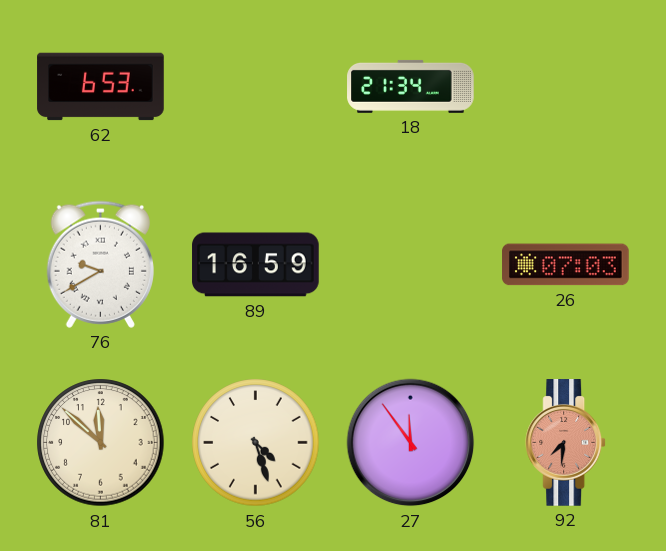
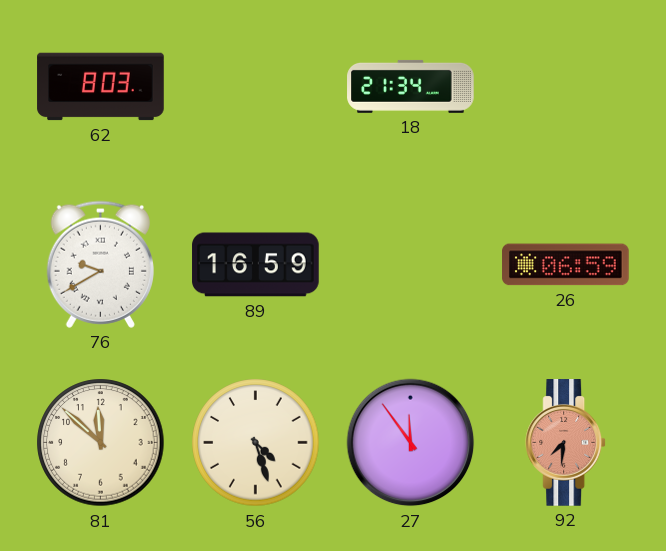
62: 6:53 -> 8:03 (101, 87)
26: 07:03 -> 06:59 (566, 265)
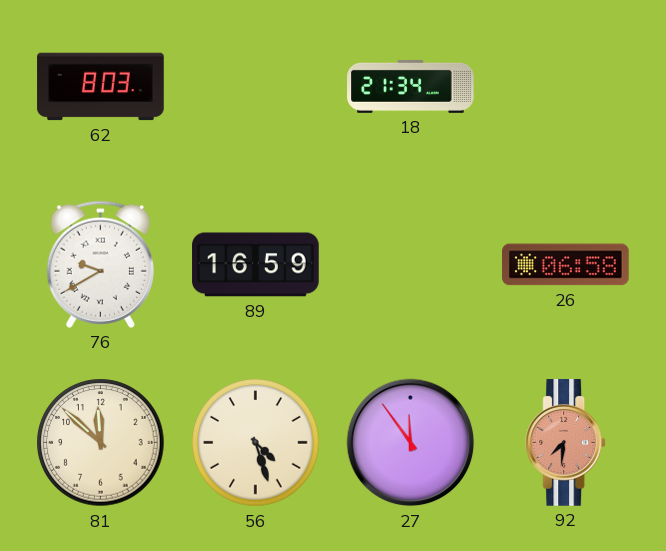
26: 06:59 -> 06:58 (566, 265)
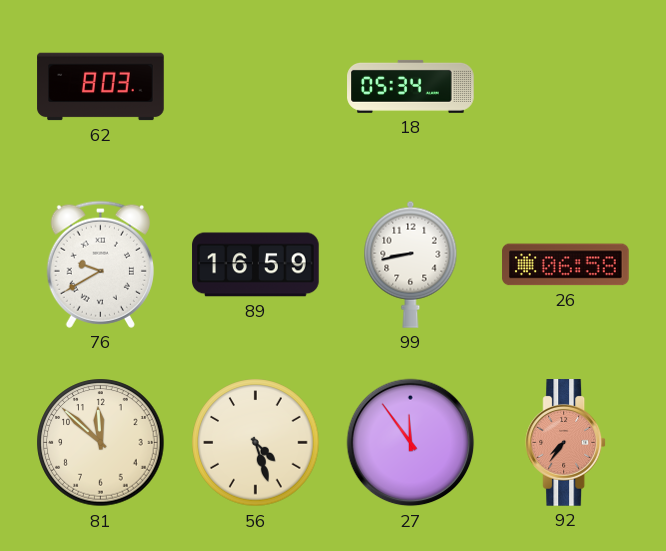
18: 21:34 -> 05:34 (411, 86)
99: none -> 8:43 (411, 264)
92: 7:31 -> 7:36 (566, 443)
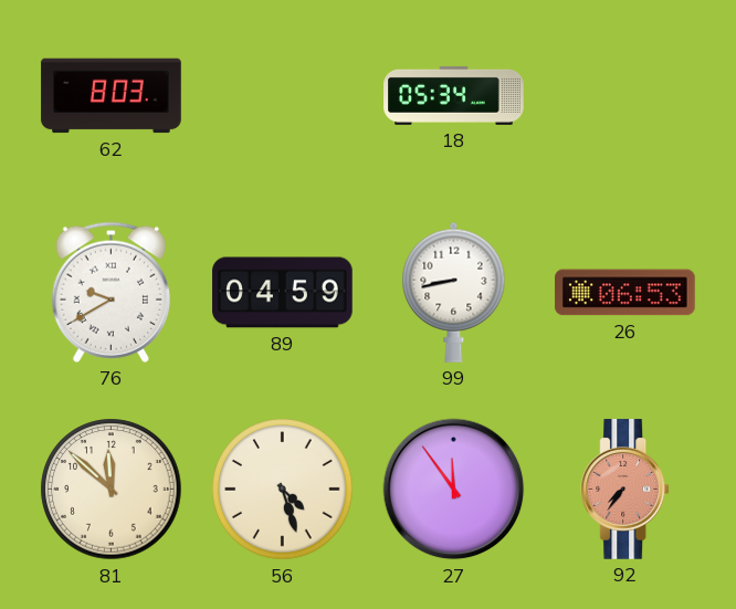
89: 16:59 -> 04:59 (283, 293)
26: 06:58 -> 06:53 (625, 293)
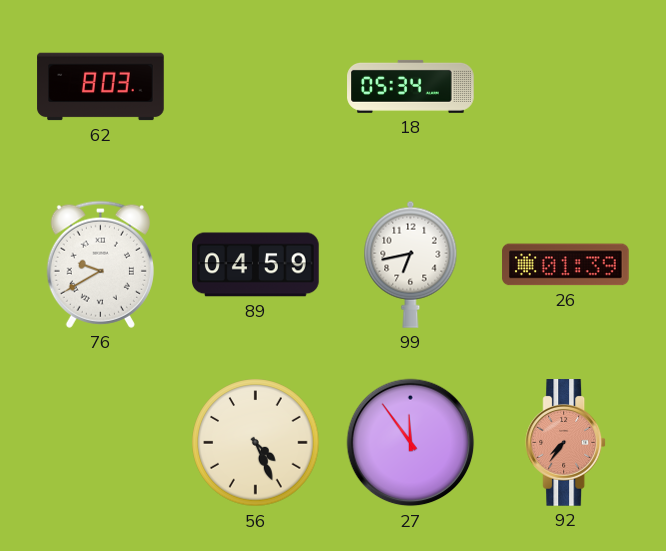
99: 8:43 -> 6:43 (411, 264)
26: 06:53 -> 01:39 (566, 265)
81: 11:52 -> none (112, 490)
56: 4:27 -> 4:26 (256, 443)
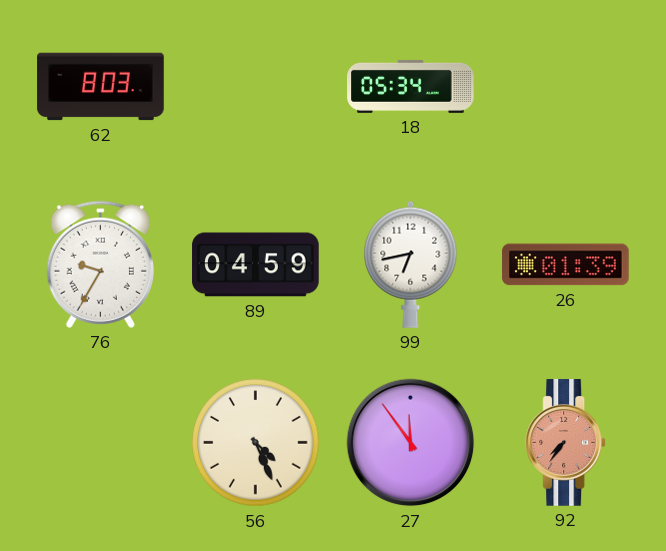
76: 9:40 -> 9:35 (100, 264)
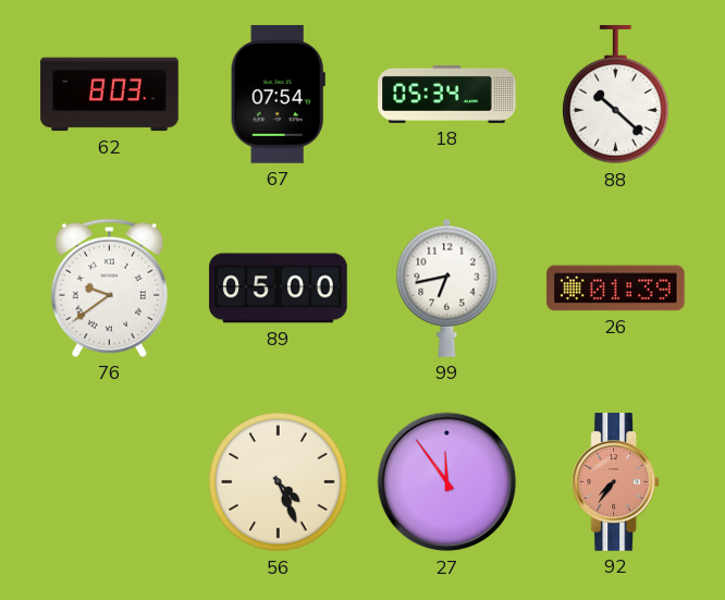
67: none -> 07:54 (278, 95)
88: none -> 10:22 (616, 95)
76: 9:35 -> 9:39 (109, 287)
89: 04:59 -> 05:00 (279, 289)
